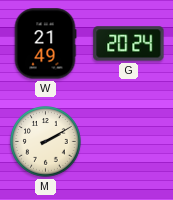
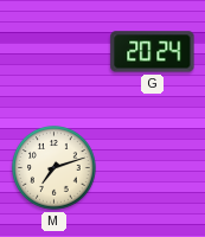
W: 21:49 -> none (45, 44)
M: 2:10 -> 7:12 (55, 168)
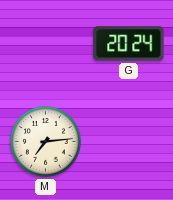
M: 7:12 -> 7:14 (46, 142)
